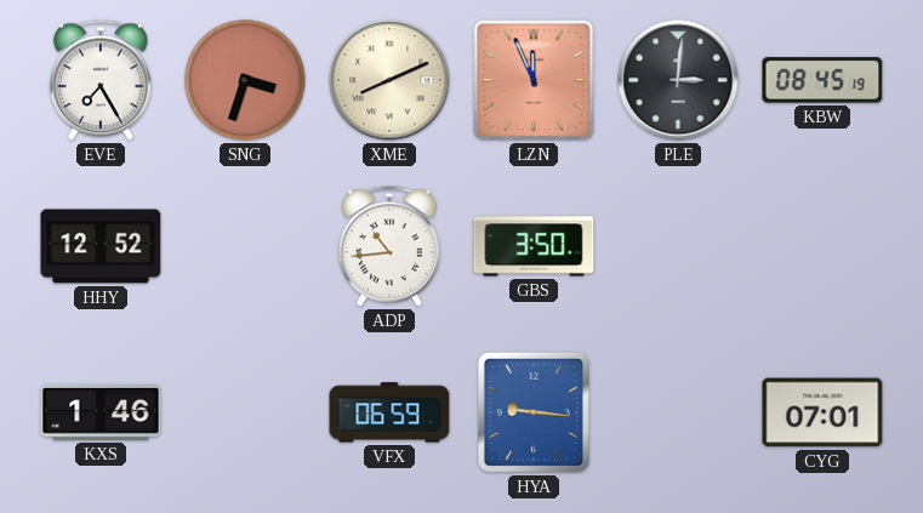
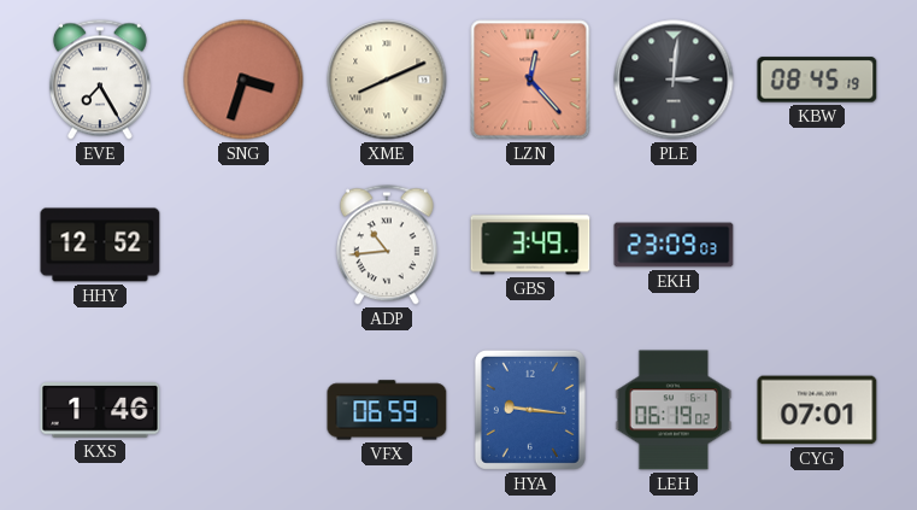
LZN: 11:56 -> 12:23 (530, 80)
GBS: 3:50 -> 3:49 (530, 245)
EKH: none -> 23:09 (674, 245)
LEH: none -> 06:19 (674, 410)
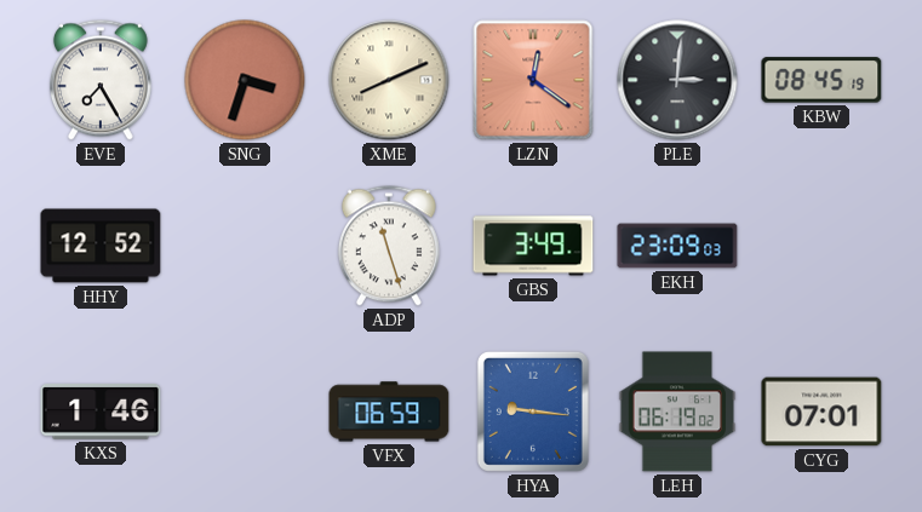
LZN: 12:23 -> 12:21 (533, 80)
ADP: 10:44 -> 11:27 (389, 246)
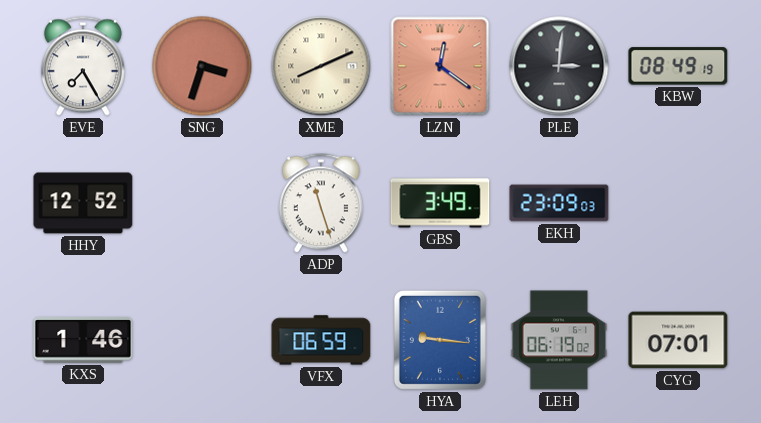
KBW: 08:45 -> 08:49 (678, 66)
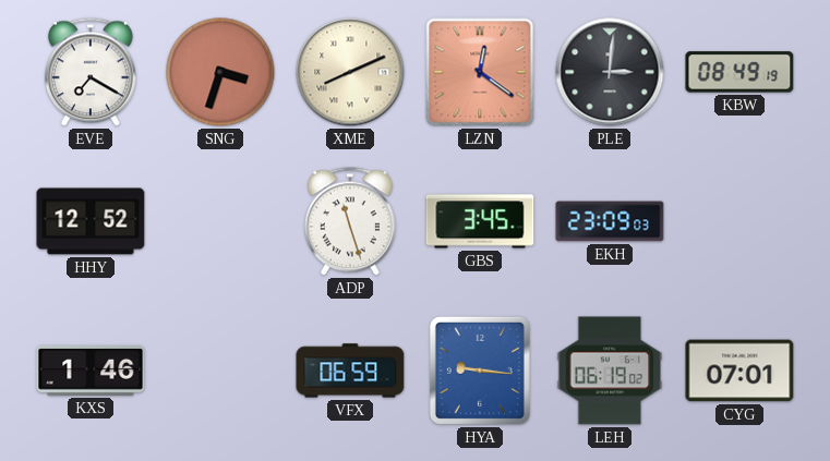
EVE: 7:25 -> 7:20 (91, 72)
GBS: 3:49 -> 3:45 (480, 221)
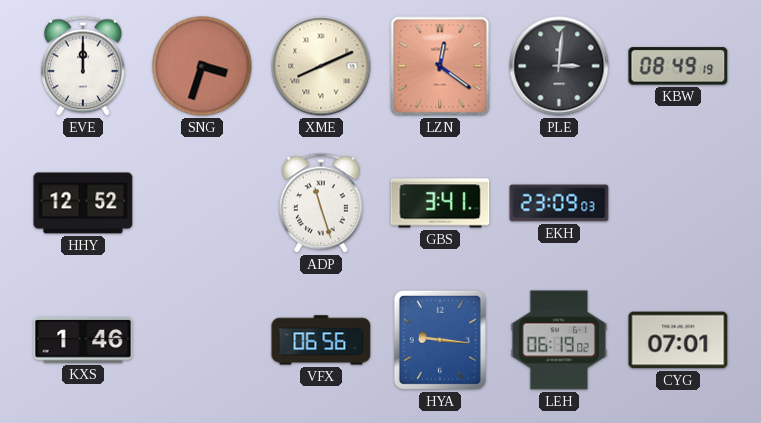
EVE: 7:20 -> 12:00 (83, 66)
GBS: 3:45 -> 3:41 (440, 203)
VFX: 06:59 -> 06:56 (321, 340)
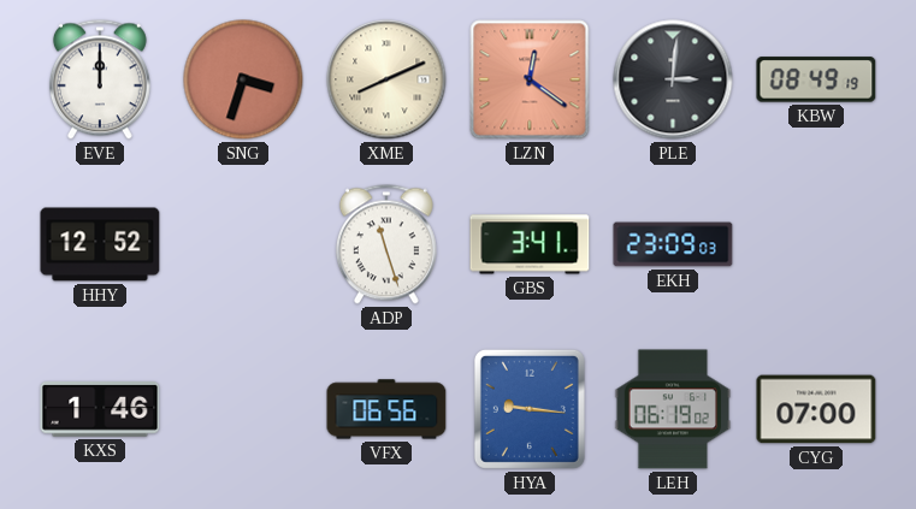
CYG: 07:01 -> 07:00 (816, 409)
